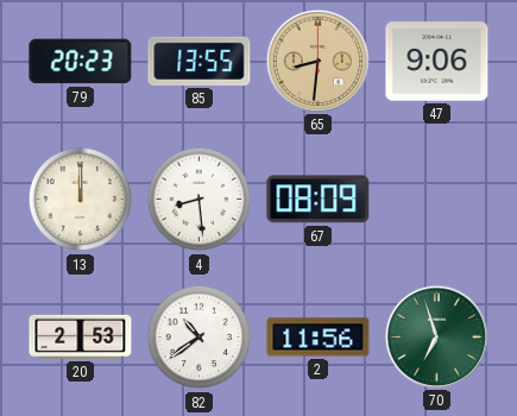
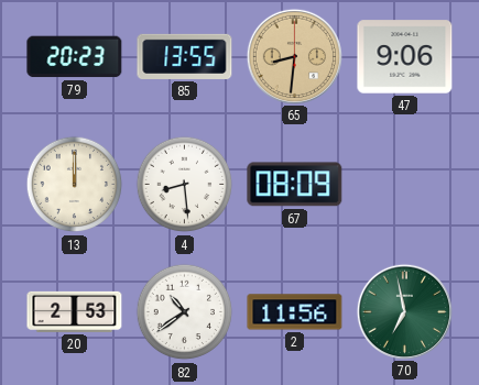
70: 6:57 -> 6:58 (404, 311)
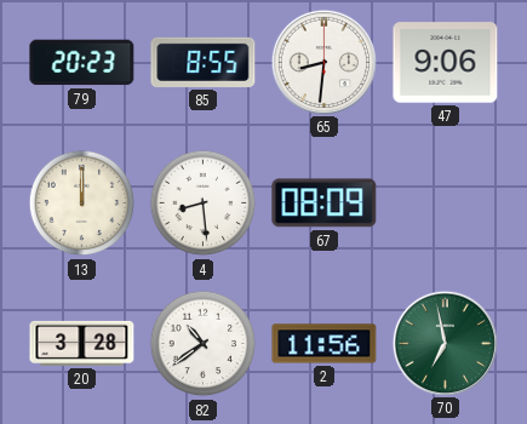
85: 13:55 -> 8:55 (204, 62)
65 dial: champagne -> white (323, 62)
20: 2:53 -> 3:28 (82, 343)
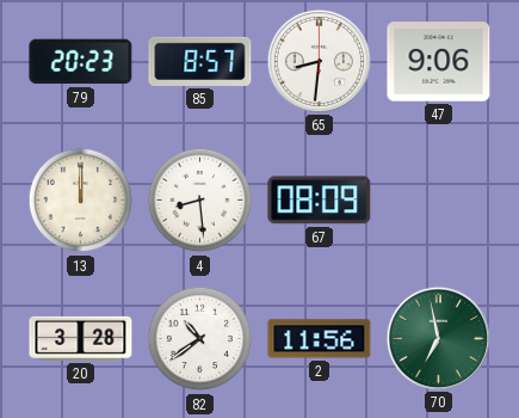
85: 8:55 -> 8:57 (200, 61)
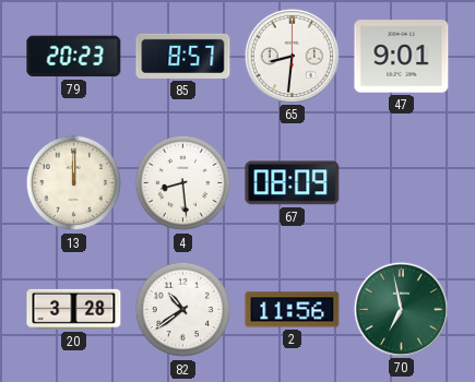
47: 9:06 -> 9:01 (402, 57)
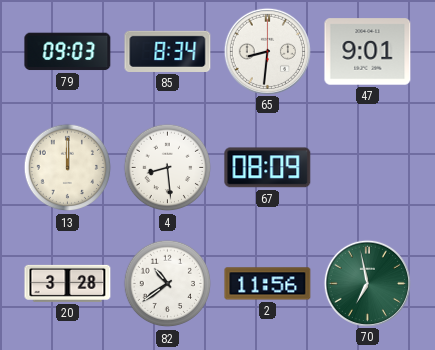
79: 20:23 -> 09:03 (68, 52)
85: 8:57 -> 8:34 (168, 51)
